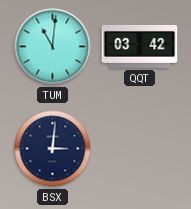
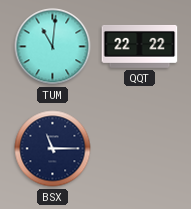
QQT: 03:42 -> 22:22 (140, 46)
BSX: 3:01 -> 11:15 (53, 149)
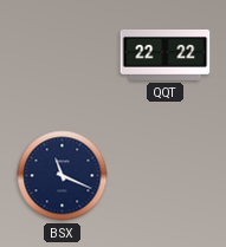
TUM: 11:01 -> none (53, 47)
BSX: 11:15 -> 11:19 (63, 176)
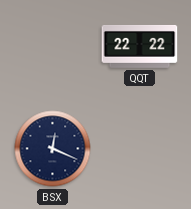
BSX: 11:19 -> 12:19 (53, 149)
